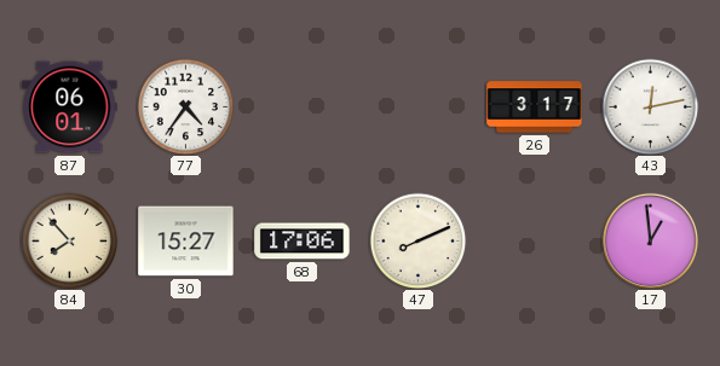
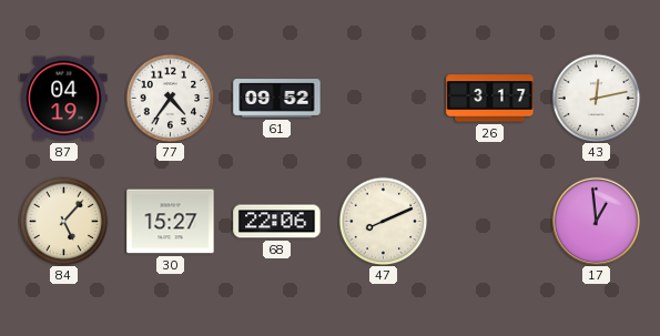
87: 06:01 -> 04:19 (64, 99)
61: none -> 09:52 (277, 99)
84: 7:53 -> 5:07 (63, 221)
68: 17:06 -> 22:06 (277, 222)
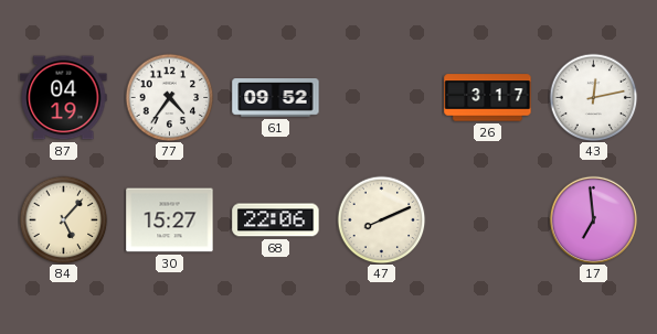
17: 12:59 -> 6:59 (593, 219)
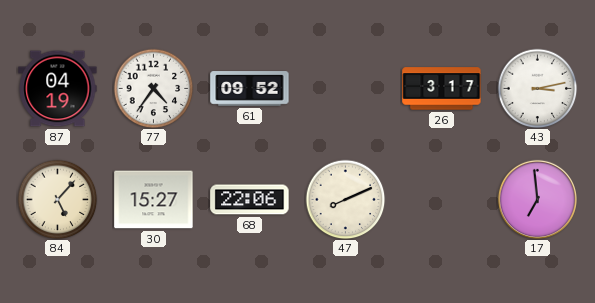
43: 12:13 -> 3:13 (537, 88)
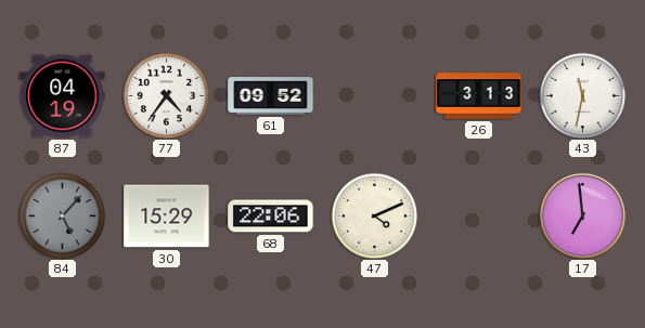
26: 3:17 -> 3:13 (479, 96)
43: 3:13 -> 11:32 (582, 95)
84 dial: cream -> grey (62, 215)
30: 15:27 -> 15:29 (167, 217)
47: 8:11 -> 4:11 (374, 215)
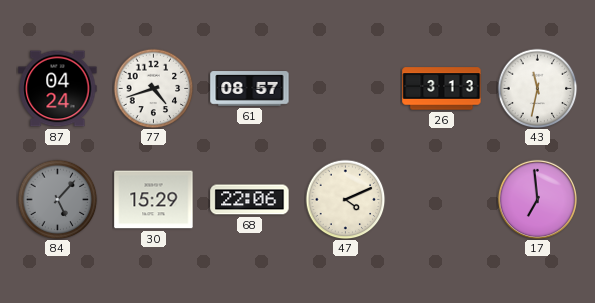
87: 04:19 -> 04:24 (58, 89)
77: 4:36 -> 4:42 (153, 88)
61: 09:52 -> 08:57 (250, 89)
